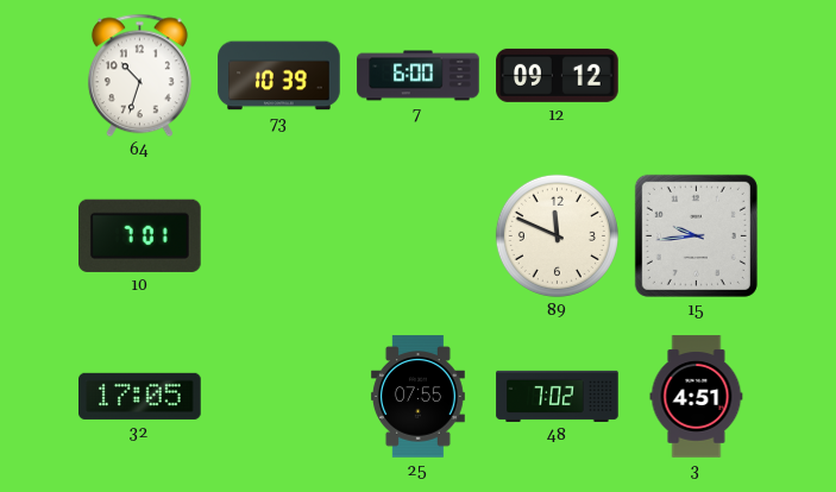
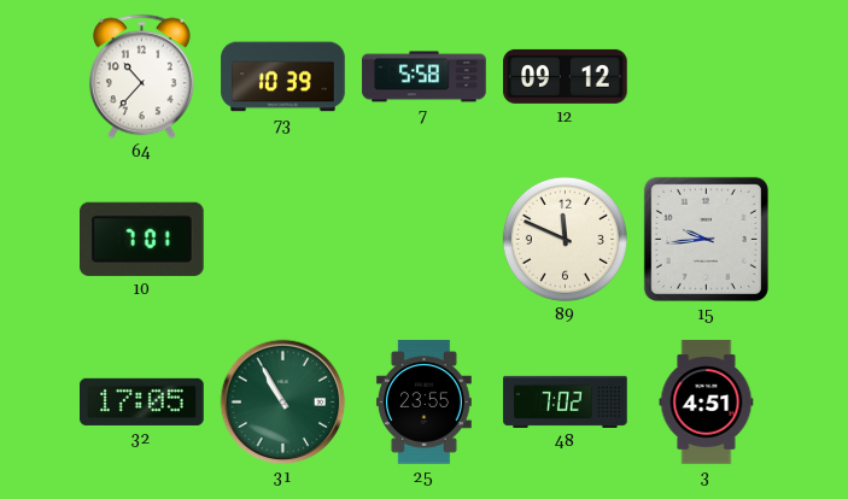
64: 10:33 -> 10:37 (141, 77)
7: 6:00 -> 5:58 (425, 77)
31: none -> 10:55 (283, 403)
25: 07:55 -> 23:55 (423, 403)
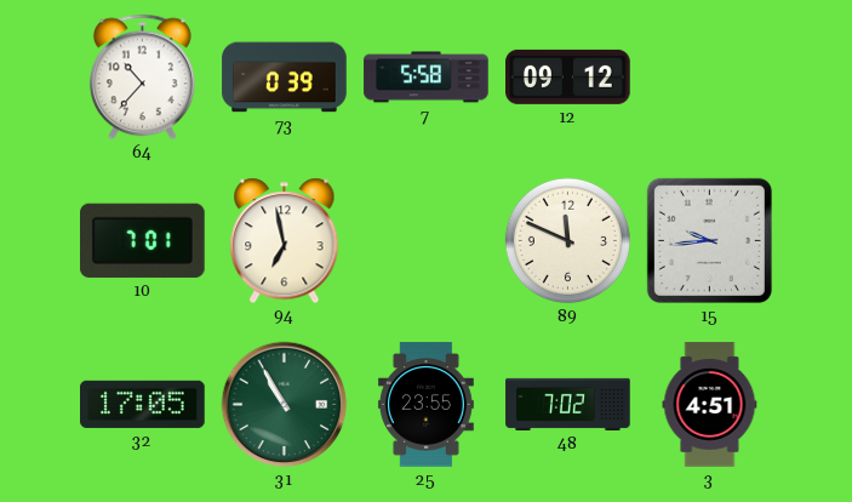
73: 10:39 -> 0:39 (285, 78)
94: none -> 6:58 (285, 241)
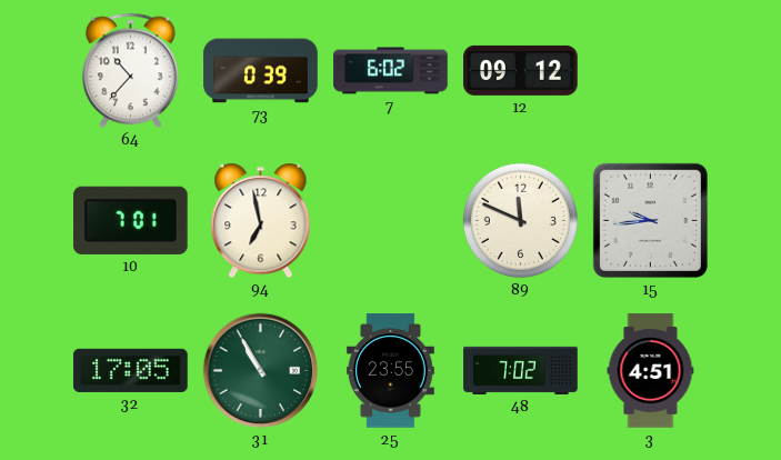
7: 5:58 -> 6:02 (391, 71)
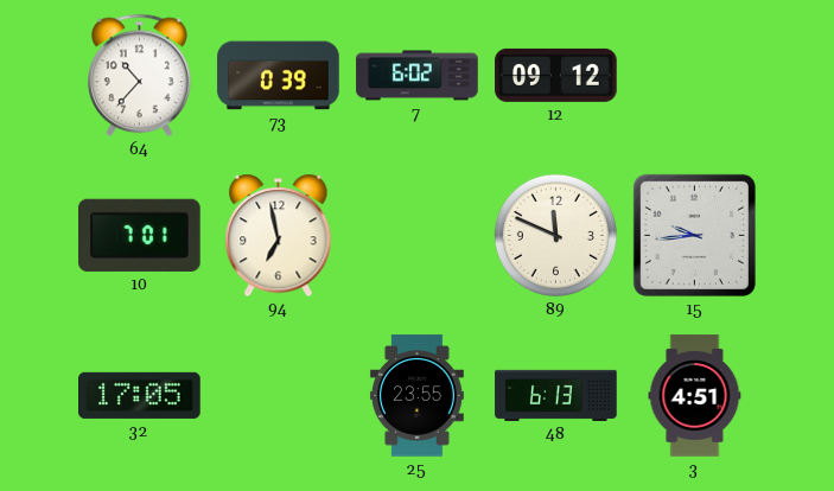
31: 10:55 -> none (261, 371)
48: 7:02 -> 6:13 (556, 395)
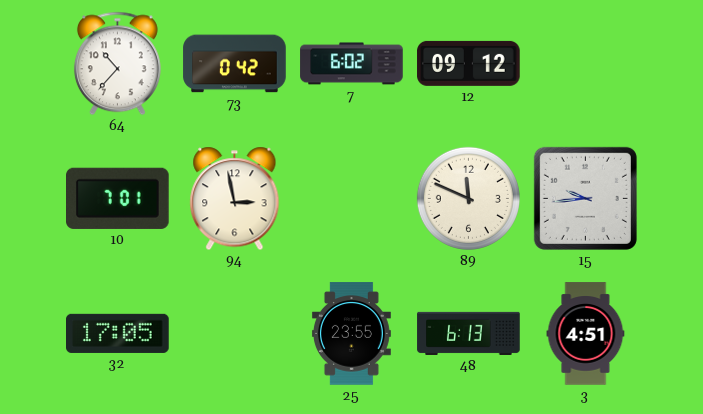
73: 0:39 -> 0:42 (235, 64)
94: 6:58 -> 2:58 (235, 199)
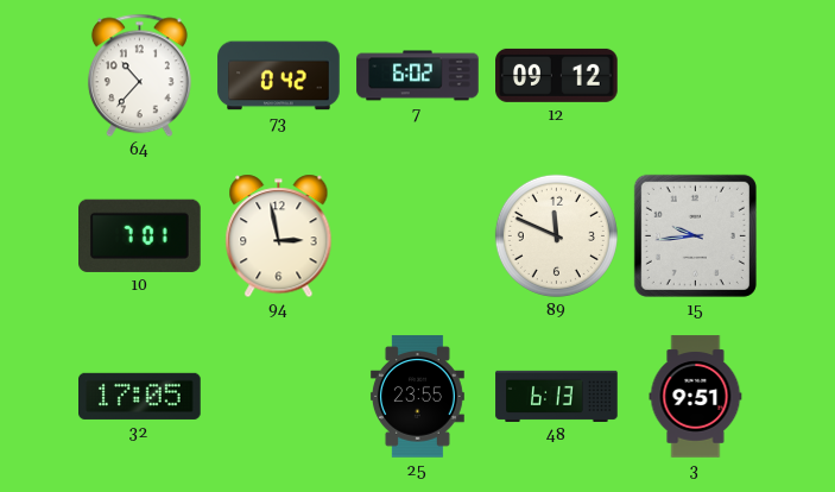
3: 4:51 -> 9:51 (696, 397)
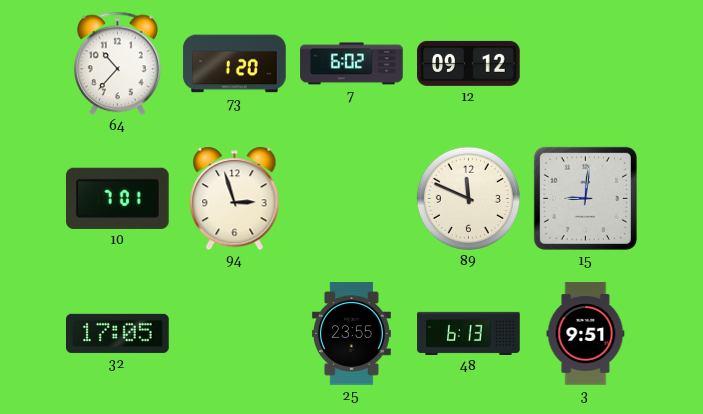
73: 0:42 -> 1:20 (235, 64)
94: 2:58 -> 2:57 (235, 199)
15: 9:44 -> 9:01 (585, 198)
